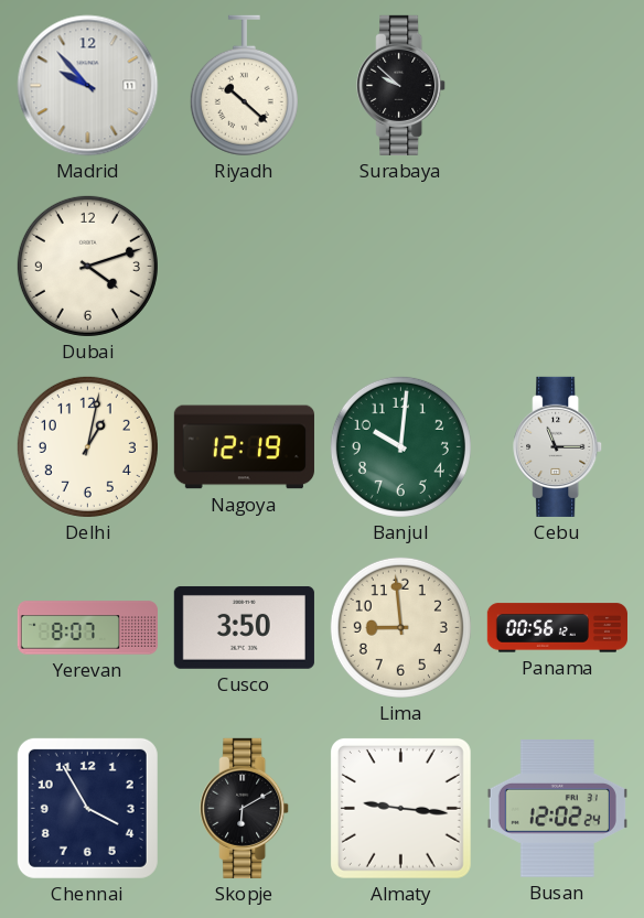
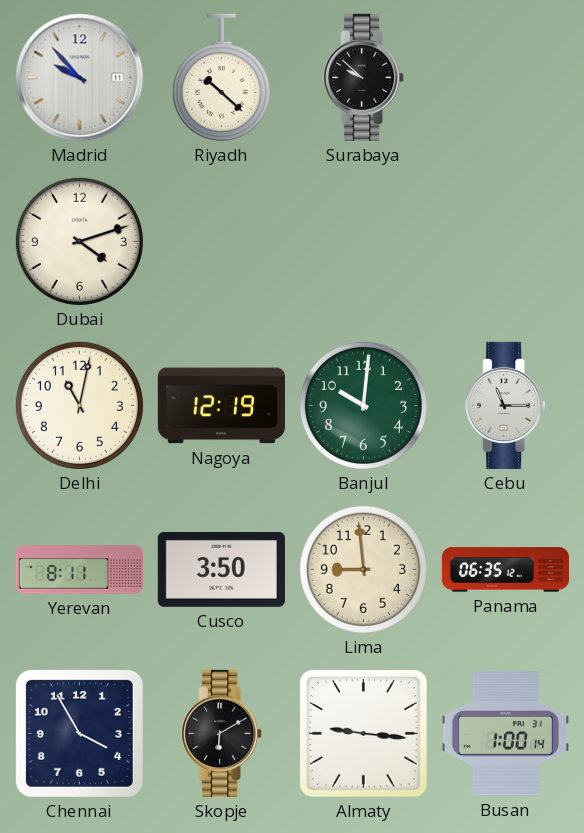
Delhi: 1:02 -> 11:02 (79, 405)
Yerevan: 8:07 -> 8:11 (79, 570)
Panama: 00:56 -> 06:35 (505, 570)
Busan: 12:02 -> 1:00 (505, 734)
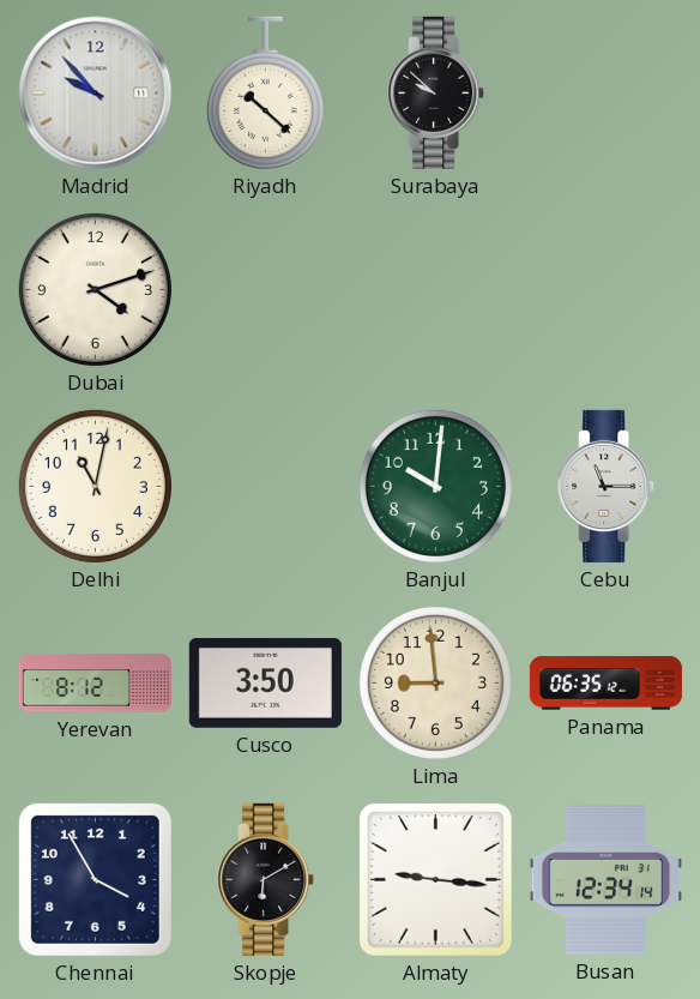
Nagoya: 12:19 -> none (221, 406)
Yerevan: 8:11 -> 8:12 (95, 684)
Busan: 1:00 -> 12:34 (605, 880)
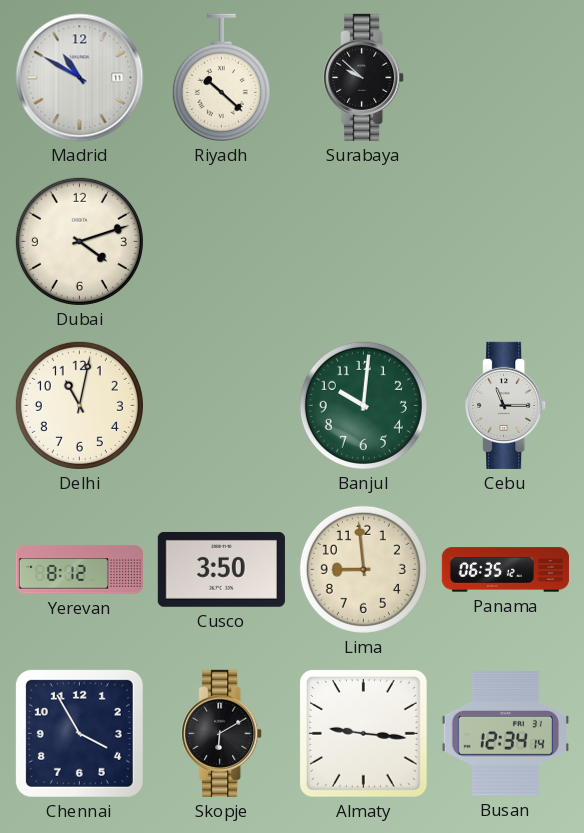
Madrid: 9:53 -> 10:50 (80, 78)
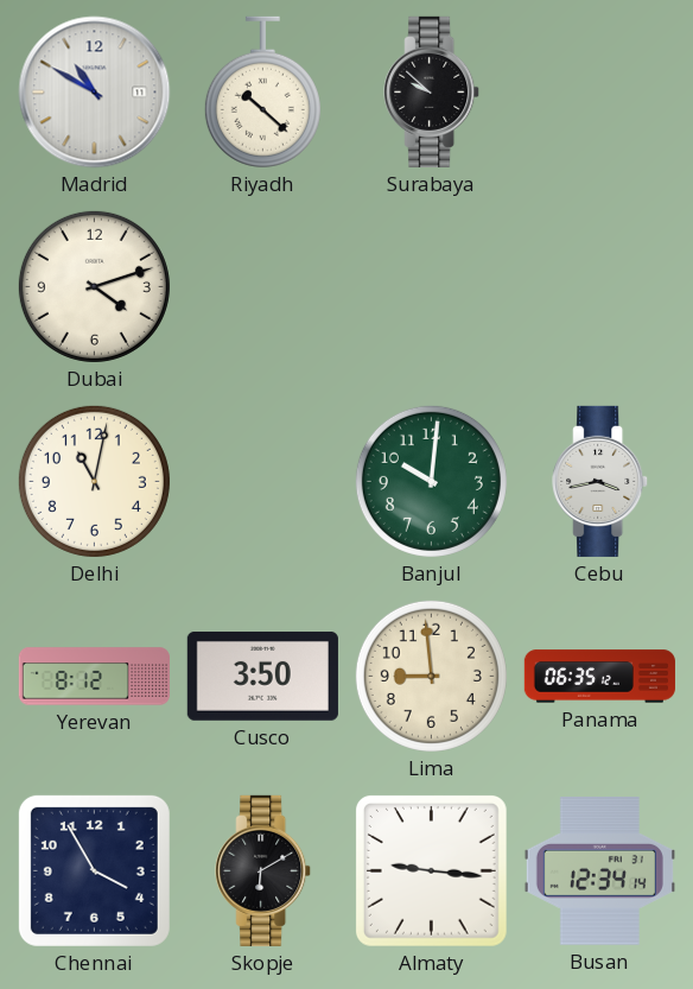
Cebu: 11:15 -> 3:43 (600, 481)
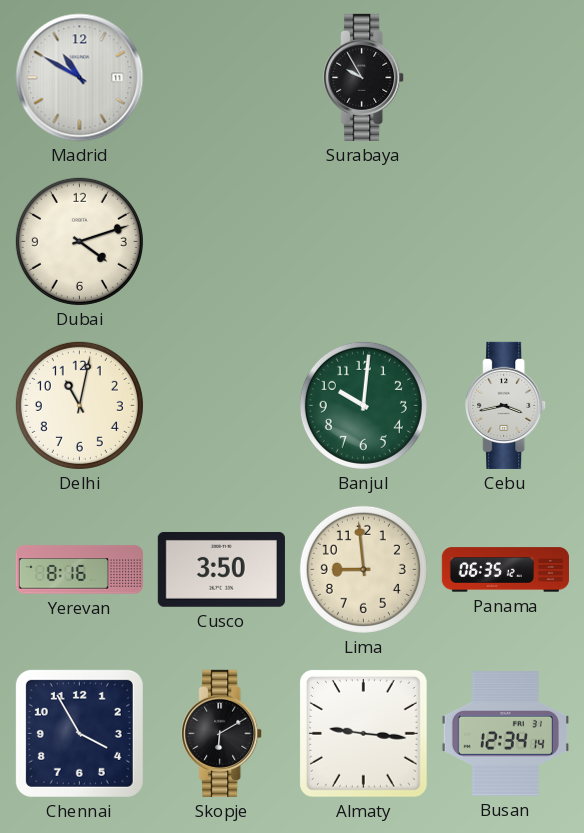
Riyadh: 10:22 -> none (262, 93)
Surabaya: 9:52 -> 9:55 (364, 77)
Yerevan: 8:12 -> 8:16 (79, 570)
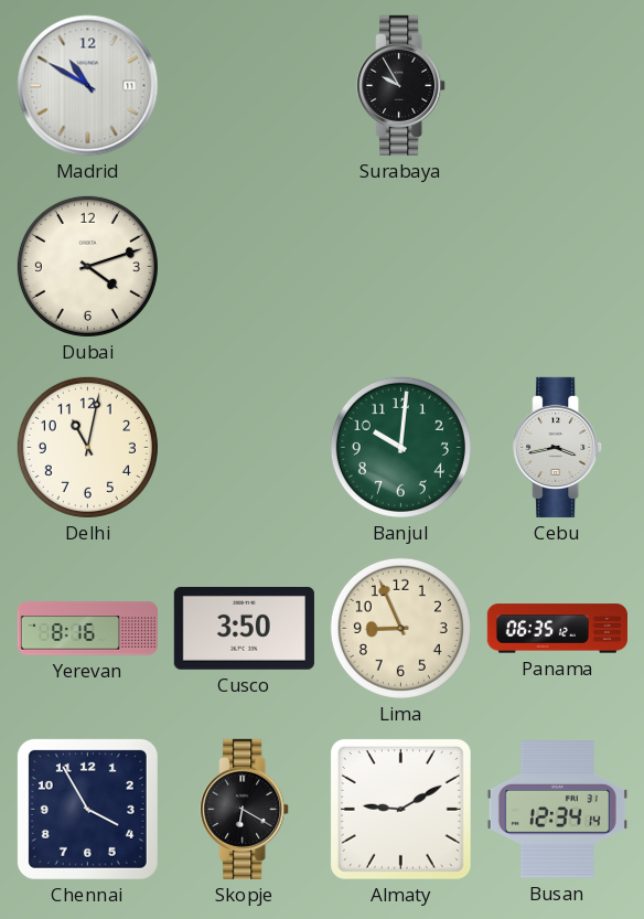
Lima: 8:59 -> 8:56 (400, 628)
Skopje: 6:10 -> 6:20 (245, 809)
Almaty: 9:16 -> 9:10 (400, 809)
